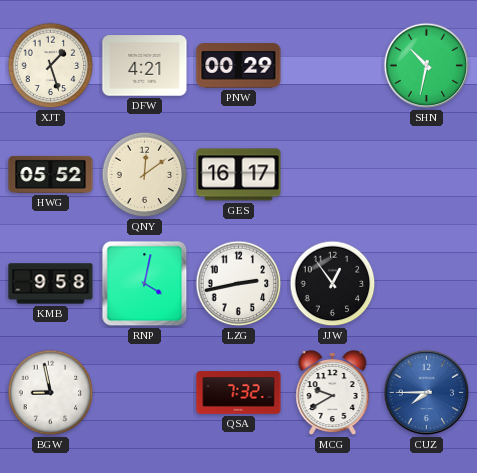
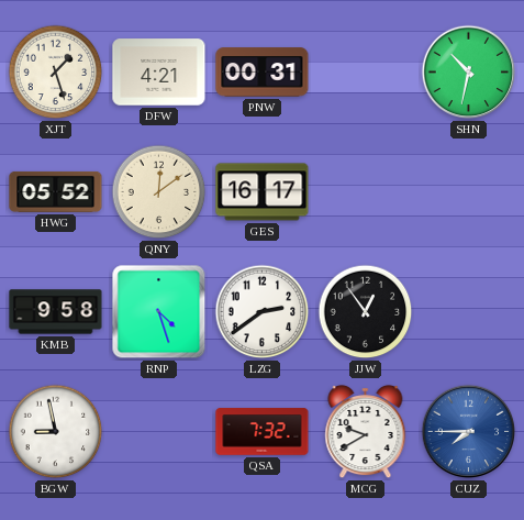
PNW: 00:29 -> 00:31 (263, 73)
RNP: 4:02 -> 4:27 (159, 312)
LZG: 2:43 -> 2:39 (263, 312)
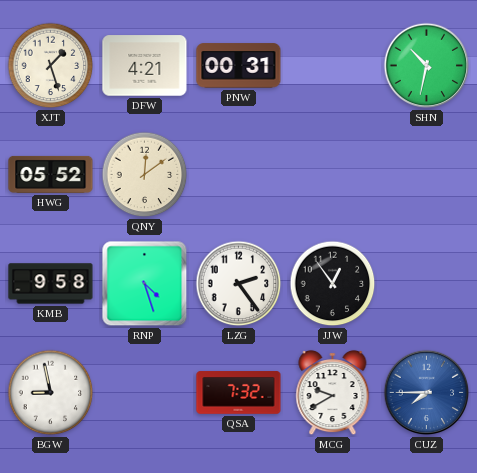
GES: 16:17 -> none (263, 192)
LZG: 2:39 -> 2:24 (239, 284)
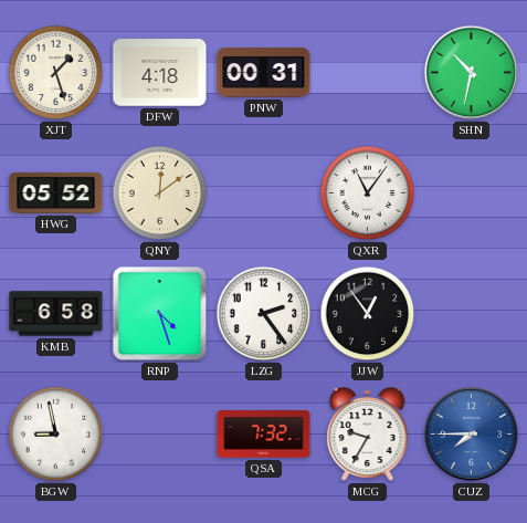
DFW: 4:21 -> 4:18 (160, 73)
QXR: none -> 11:06 (368, 193)
KMB: 9:58 -> 6:58 (56, 314)
MCG: 9:40 -> 9:35 (368, 435)
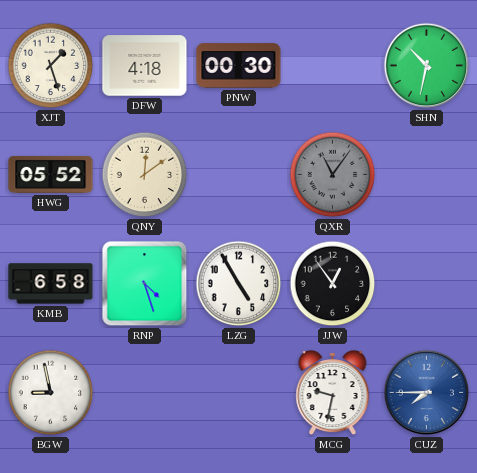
PNW: 00:31 -> 00:30 (239, 66)
QXR dial: white -> grey (333, 175)
LZG: 2:24 -> 4:55 (239, 284)
QSA: 7:32 -> none (264, 435)
MCG: 9:35 -> 9:32 (333, 393)
